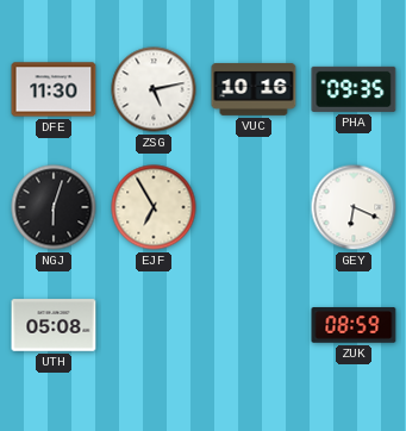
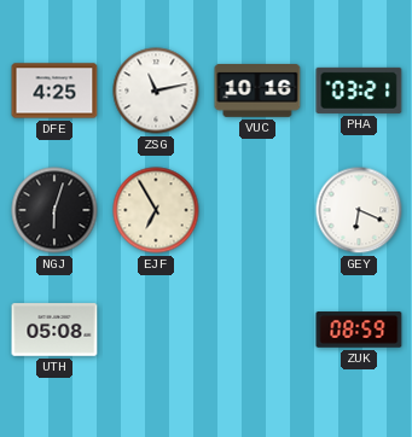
DFE: 11:30 -> 4:25 (54, 91)
ZSG: 5:13 -> 11:13 (156, 91)
PHA: 09:35 -> 03:21 (359, 91)
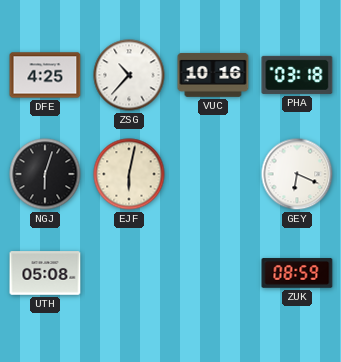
ZSG: 11:13 -> 10:37 (129, 75)
PHA: 03:21 -> 03:18 (297, 75)
EJF: 6:55 -> 6:02 (129, 174)
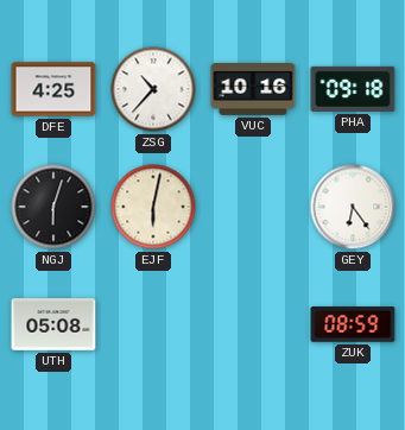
PHA: 03:18 -> 09:18 (353, 89)
GEY: 6:19 -> 6:24 (353, 207)
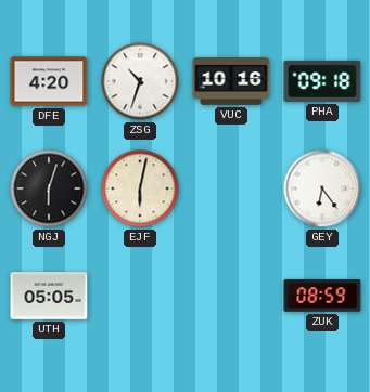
DFE: 4:25 -> 4:20 (49, 81)
ZSG: 10:37 -> 10:33 (140, 81)
UTH: 05:08 -> 05:05 (49, 296)
